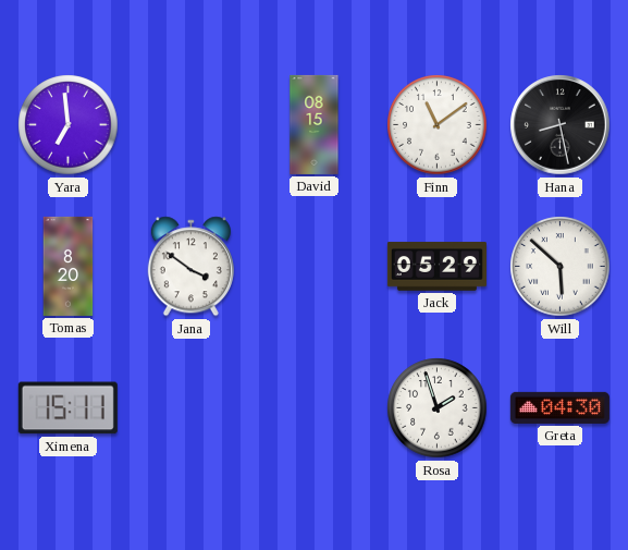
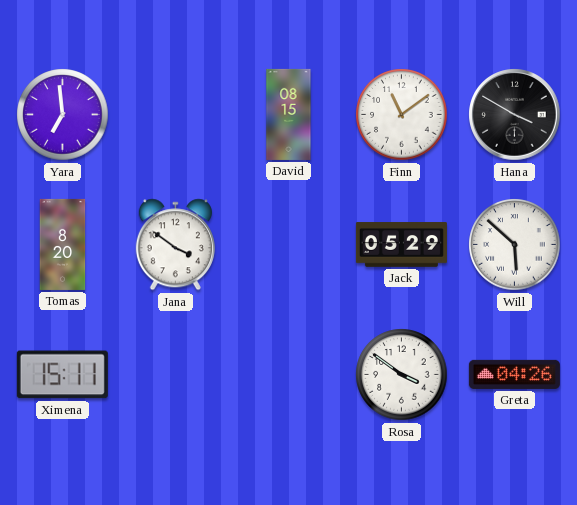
Hana: 8:28 -> 3:50 (515, 115)
Rosa: 1:57 -> 3:51 (402, 375)
Greta: 04:30 -> 04:26 (514, 374)
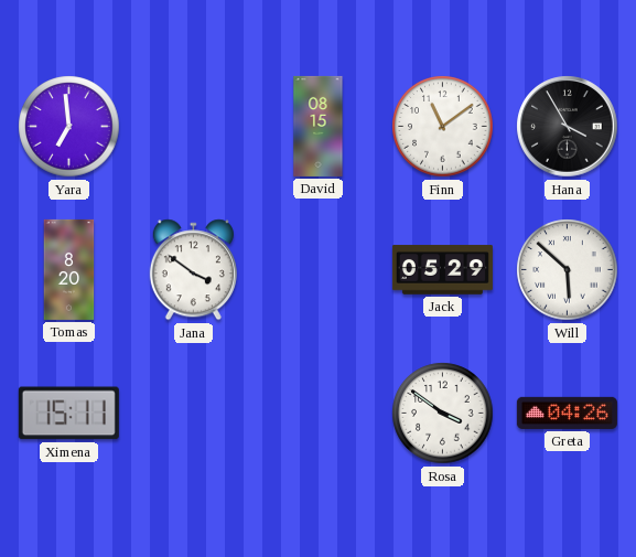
Hana: 3:50 -> 3:55 (568, 127)
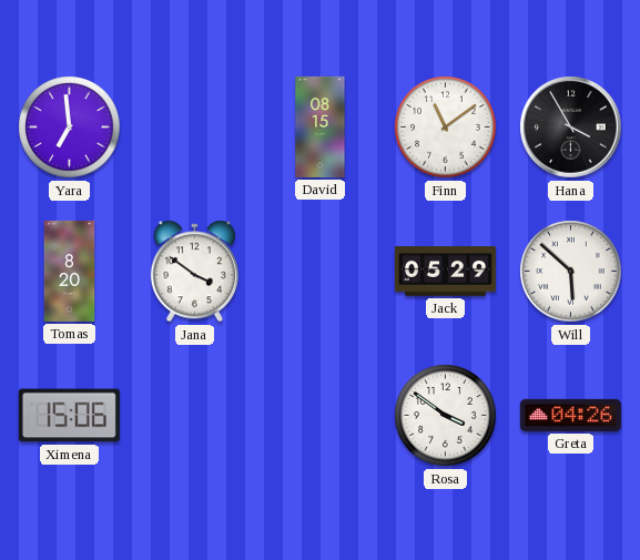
Ximena: 15:11 -> 15:06 (69, 416)
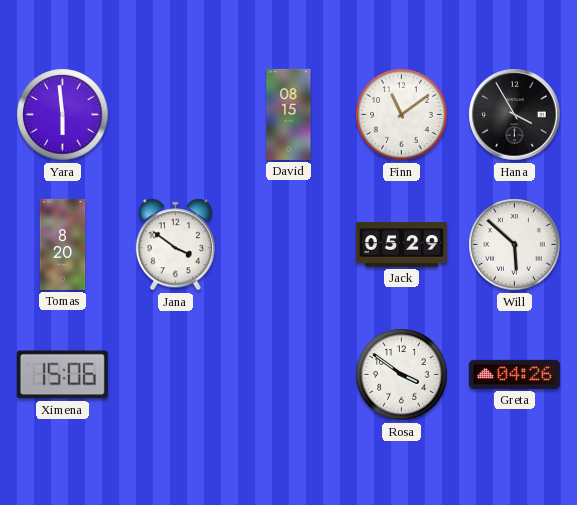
Yara: 6:59 -> 5:59 (63, 115)
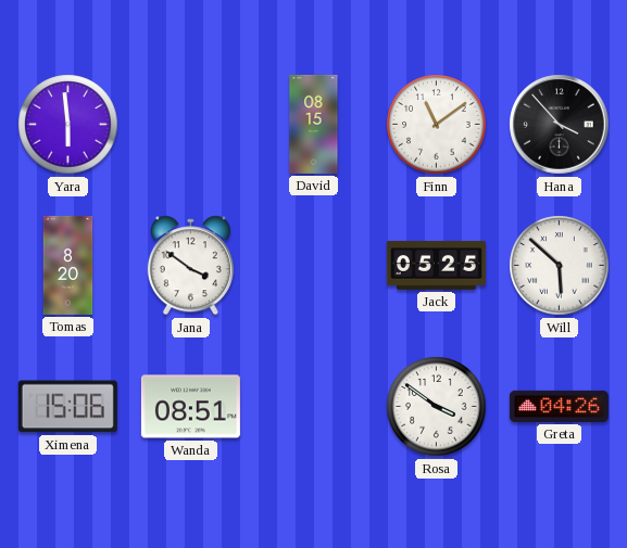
Hana: 3:55 -> 3:53 (560, 125)
Jack: 05:29 -> 05:25 (436, 266)
Wanda: none -> 08:51 (190, 407)
